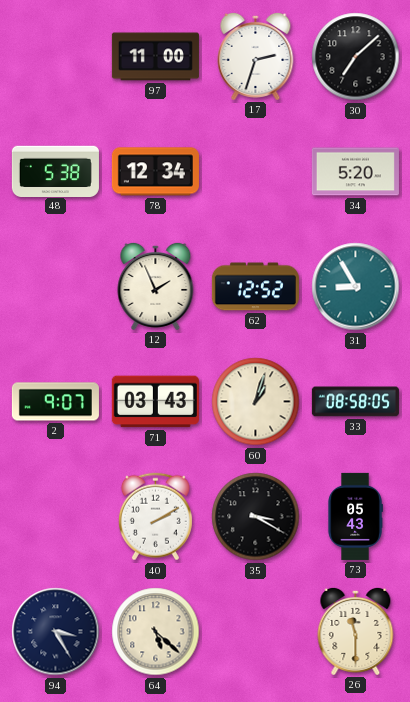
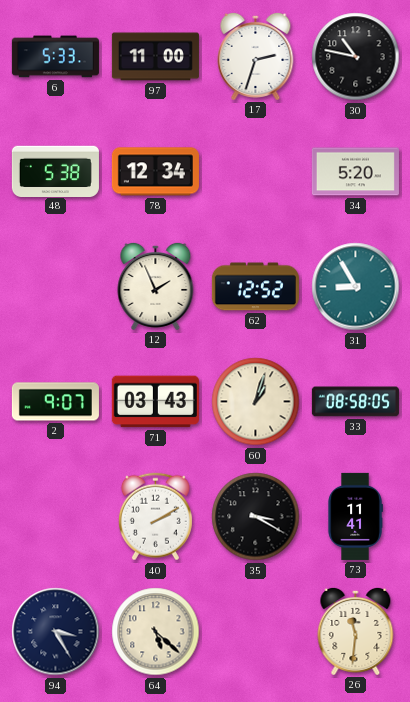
6: none -> 5:33 (55, 57)
30: 7:08 -> 10:47 (356, 57)
73: 05:43 -> 11:41 (355, 516)
26: 11:30 -> 11:31 (356, 631)
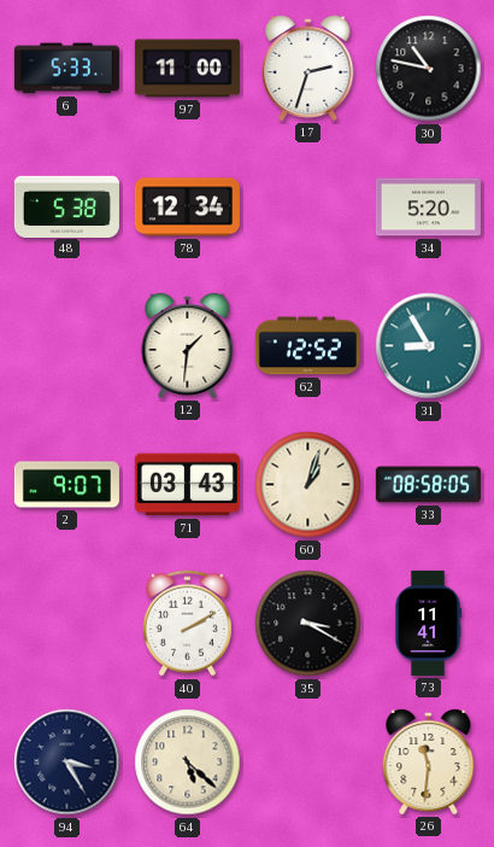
12: 1:56 -> 1:31 (188, 345)
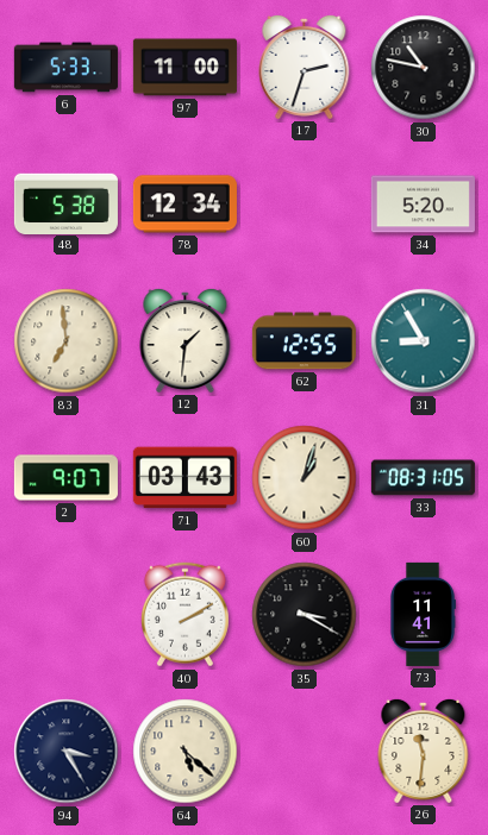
83: none -> 6:59 (67, 341)
62: 12:52 -> 12:55 (304, 341)
33: 08:58 -> 08:31 (423, 478)
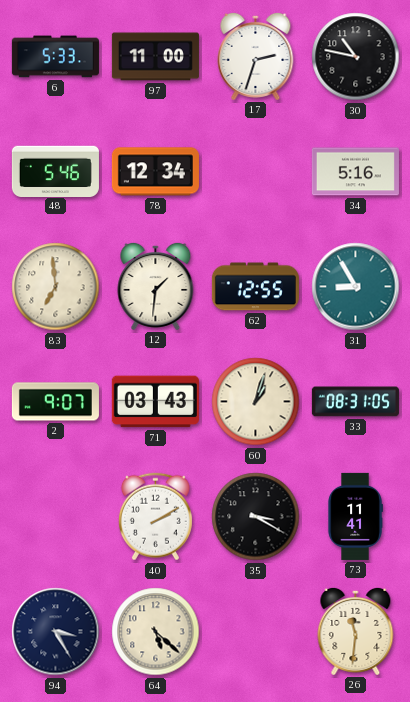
48: 5:38 -> 5:46 (55, 171)
34: 5:20 -> 5:16 (355, 172)
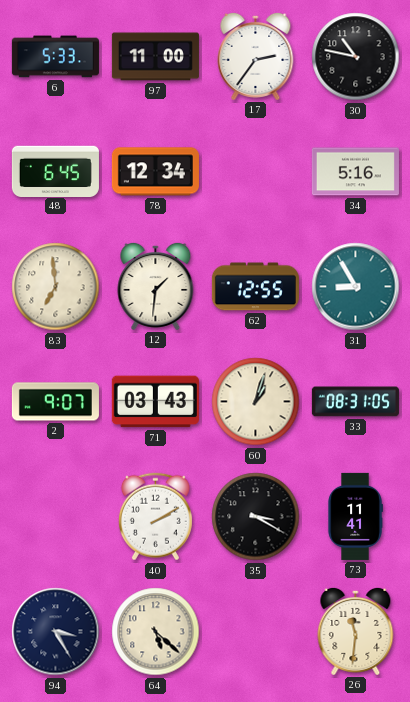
17: 2:33 -> 2:36 (256, 56)
48: 5:46 -> 6:45 (55, 171)
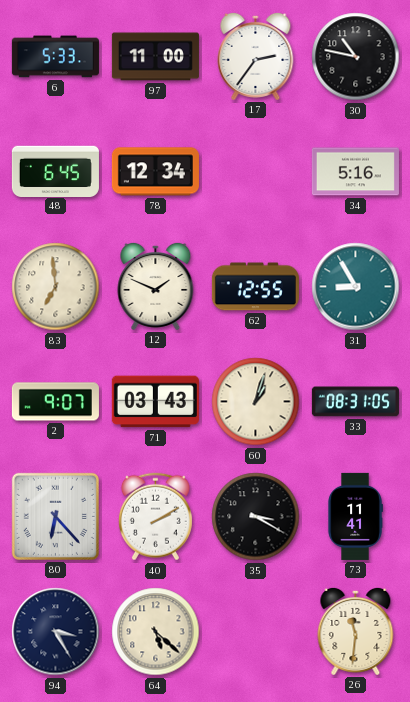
12: 1:31 -> 1:49 (156, 286)
80: none -> 6:23 (55, 516)
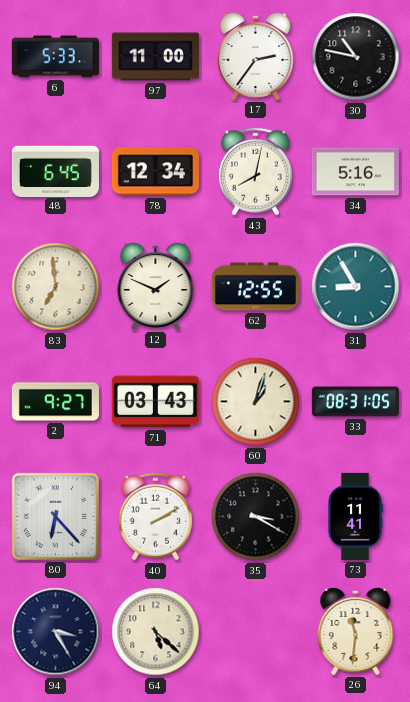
43: none -> 8:02 (255, 172)
2: 9:07 -> 9:27 (55, 402)
